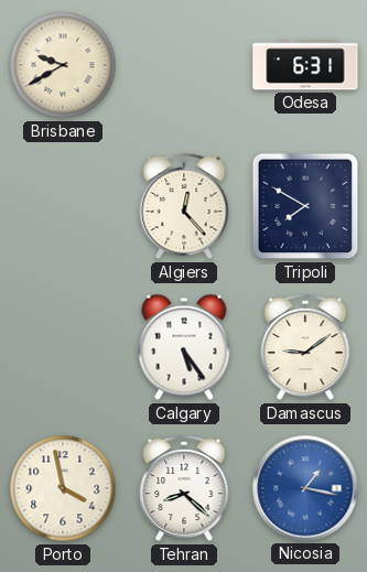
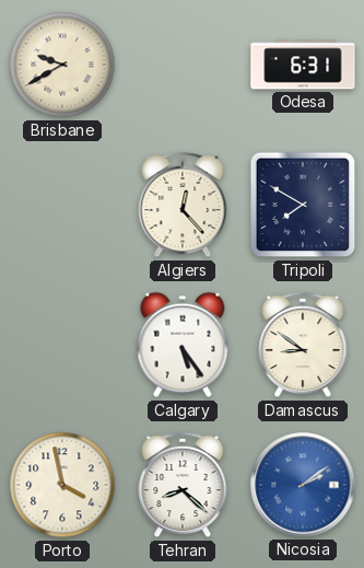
Damascus: 9:09 -> 8:51 (303, 345)
Nicosia: 1:17 -> 2:09 (303, 485)
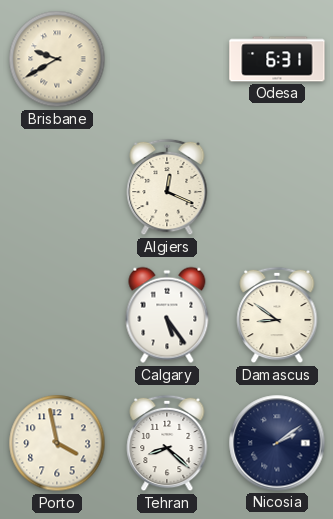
Algiers: 12:23 -> 12:19 (167, 187)
Tripoli: 7:50 -> none (303, 205)
Nicosia dial: blue -> navy (277, 443)
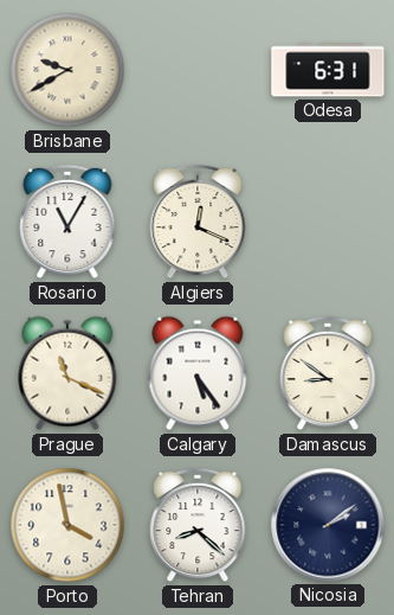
Rosario: none -> 11:05 (67, 222)
Prague: none -> 11:19 (67, 373)
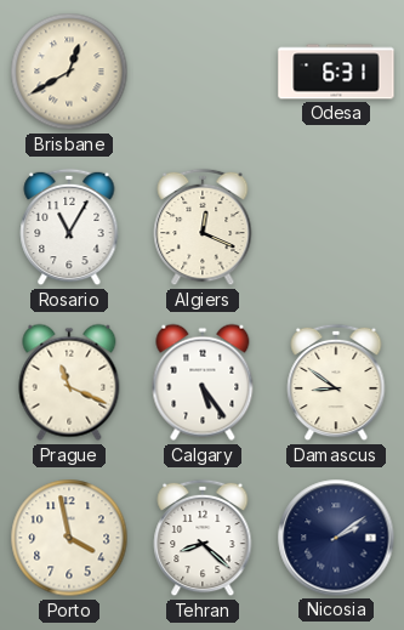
Brisbane: 9:40 -> 12:40 (69, 72)
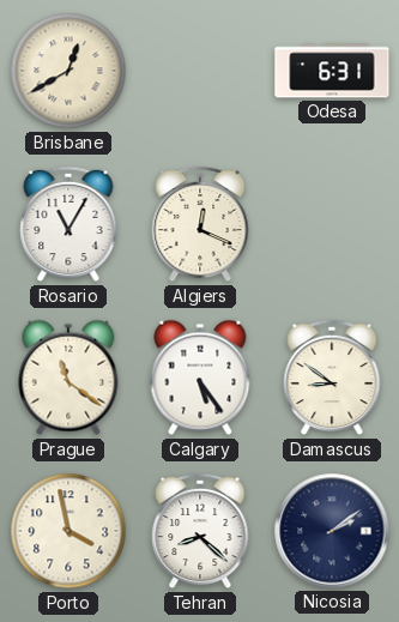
Prague: 11:19 -> 11:21 (68, 378)
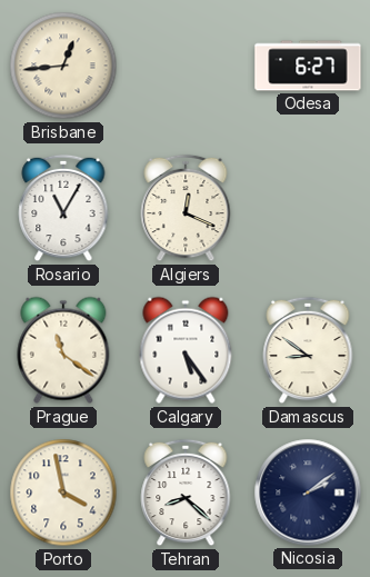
Brisbane: 12:40 -> 12:44 (63, 66)
Odesa: 6:31 -> 6:27 (308, 66)
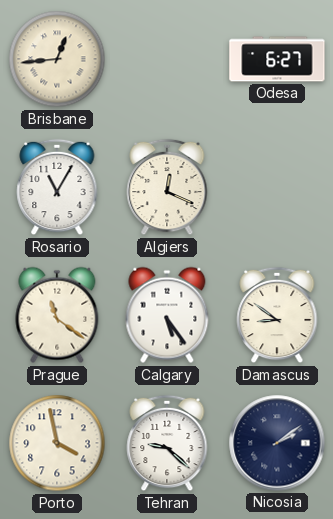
Tehran: 8:22 -> 9:22 (167, 443)
